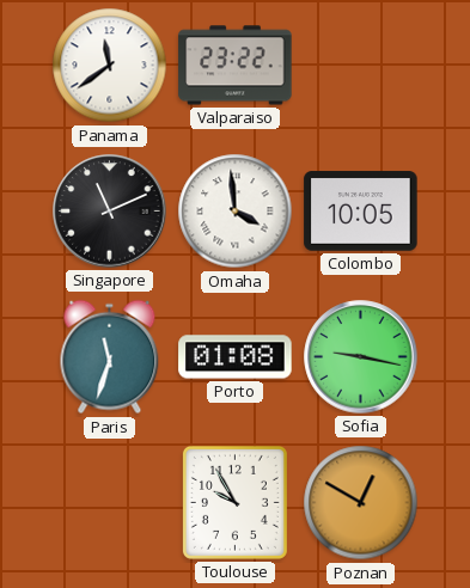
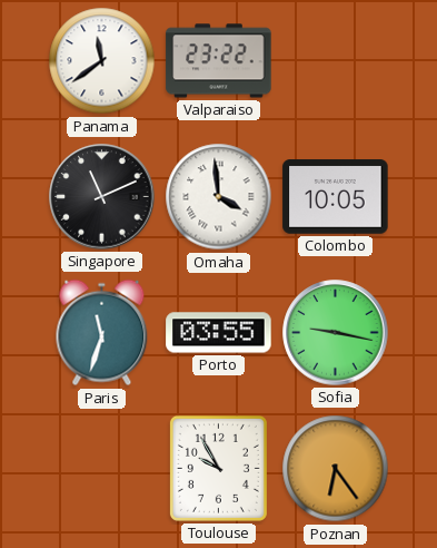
Porto: 01:08 -> 03:55 (219, 333)
Poznan: 12:50 -> 6:24 (336, 469)
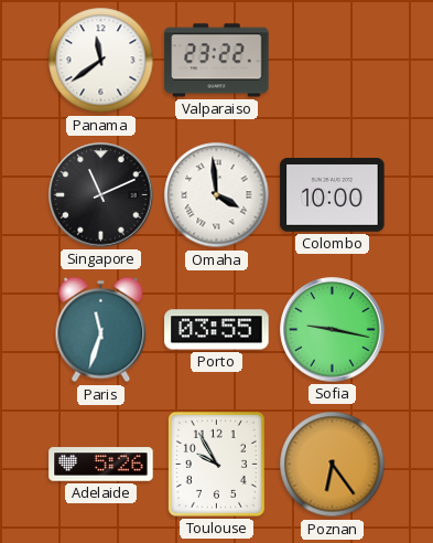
Colombo: 10:05 -> 10:00 (333, 195)
Adelaide: none -> 5:26 (101, 465)
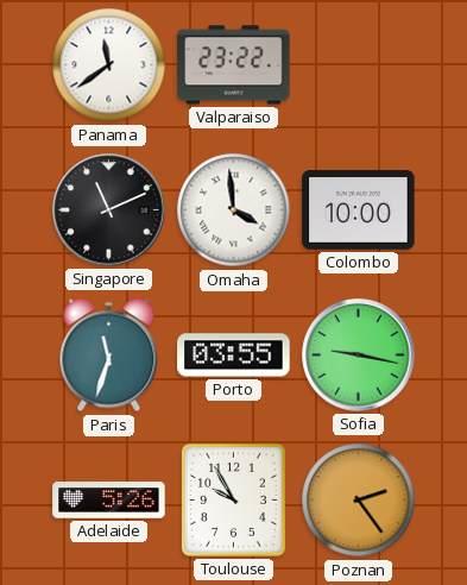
Poznan: 6:24 -> 2:24 (359, 501)
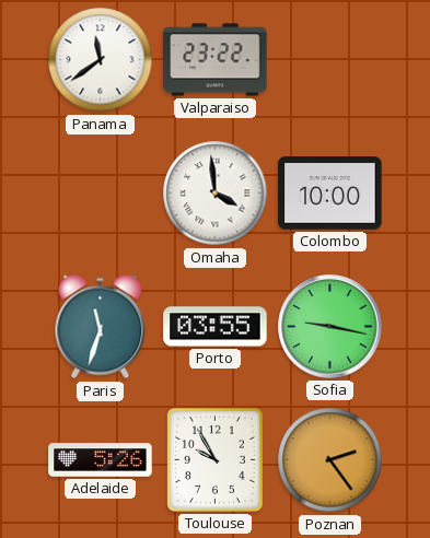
Singapore: 11:11 -> none (109, 210)
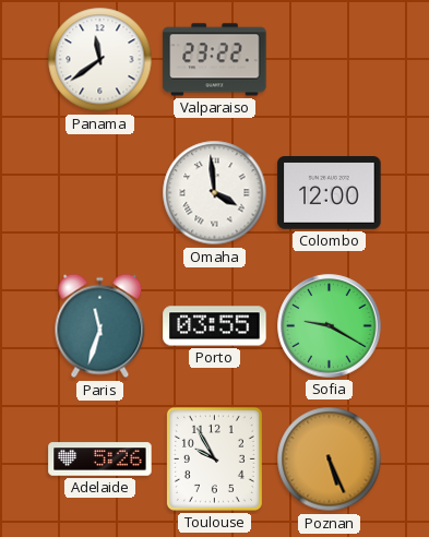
Colombo: 10:00 -> 12:00 (330, 193)
Sofia: 9:17 -> 9:20 (330, 326)
Poznan: 2:24 -> 5:26 (330, 460)
